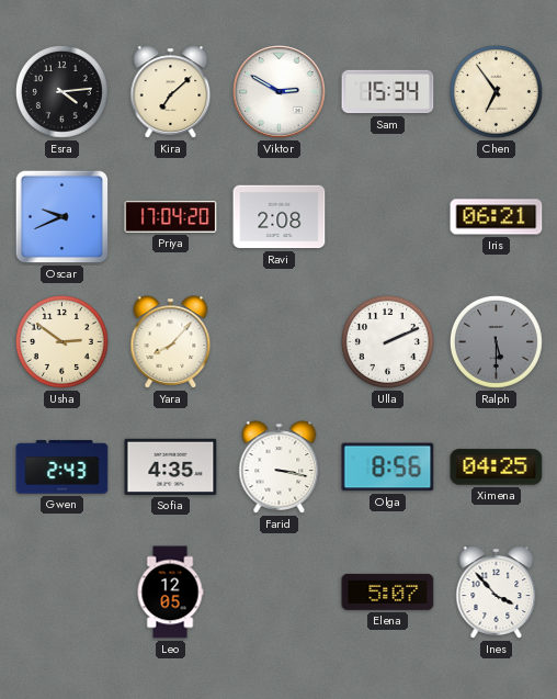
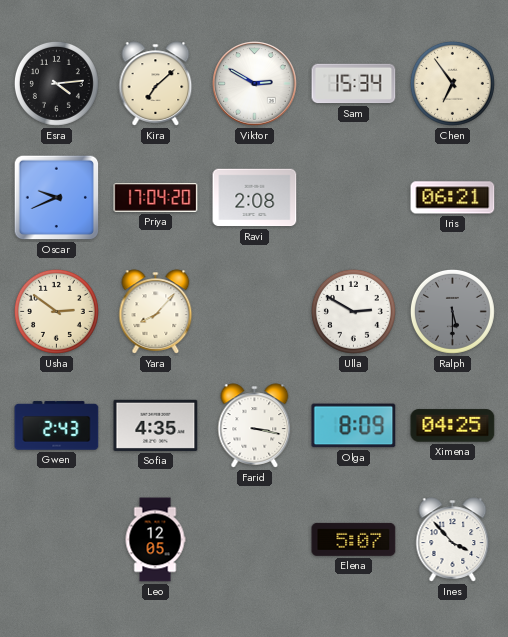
Ulla: 2:11 -> 2:50 (353, 311)
Olga: 8:56 -> 8:09 (354, 426)
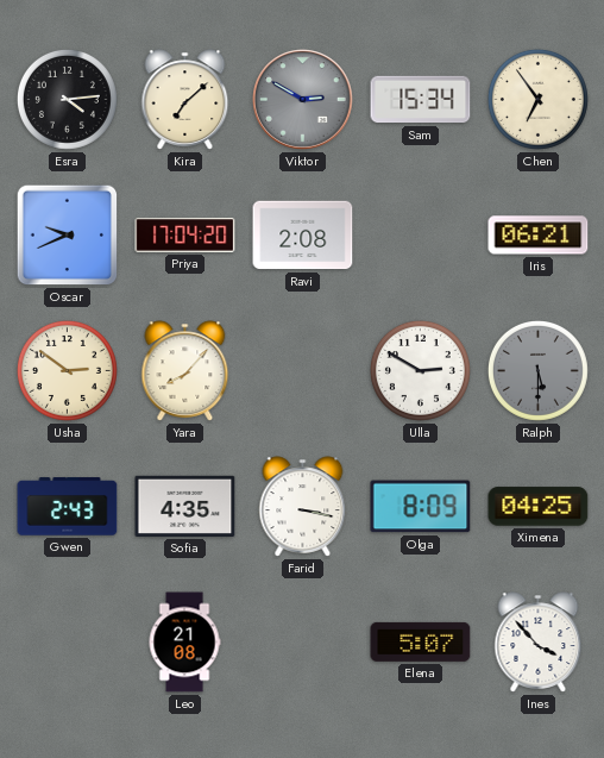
Viktor dial: white -> grey (303, 100)
Leo: 12:05 -> 21:08 (184, 643)
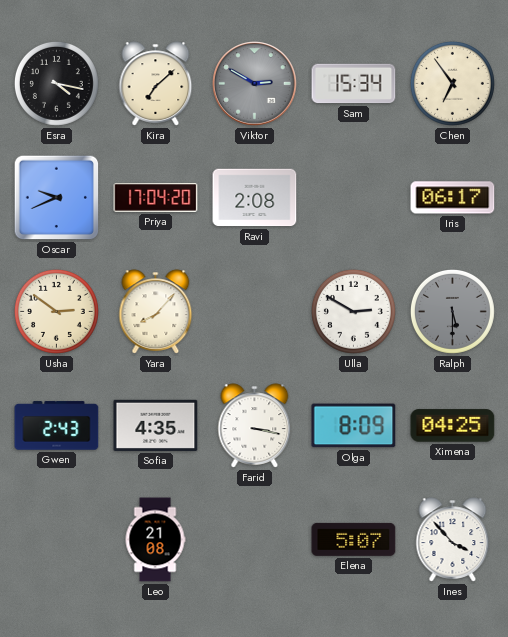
Esra: 4:14 -> 4:17 (56, 83)
Iris: 06:21 -> 06:17 (453, 198)
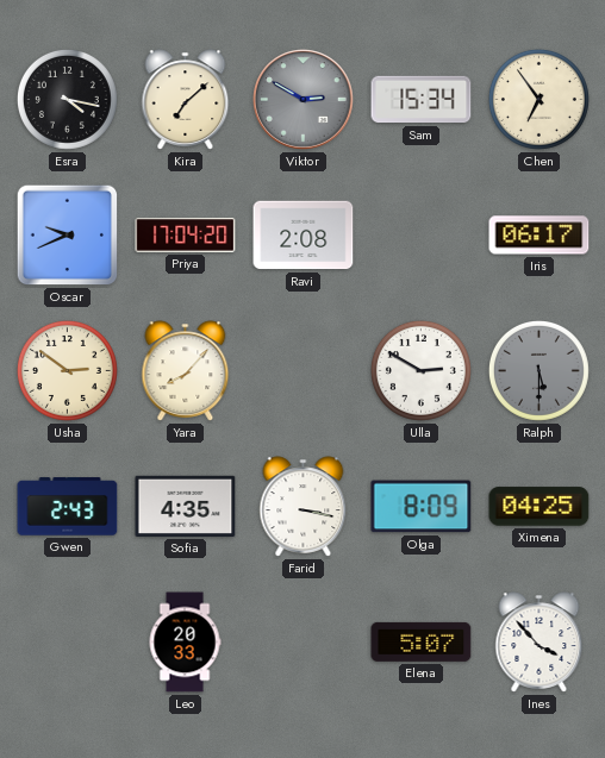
Leo: 21:08 -> 20:33 (185, 643)
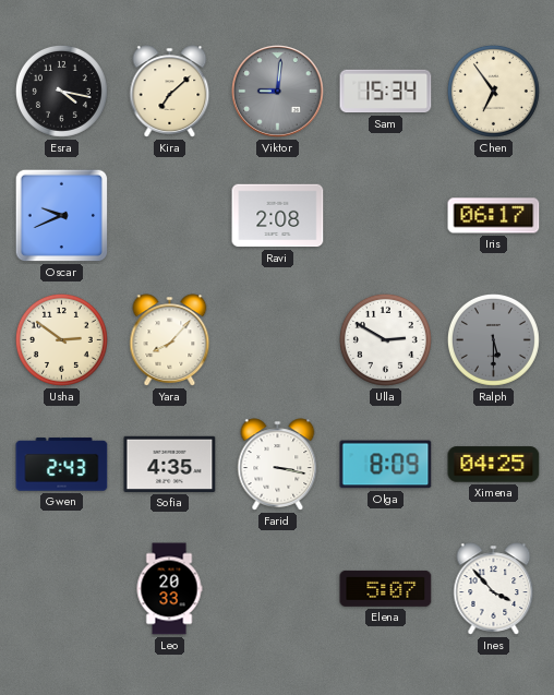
Viktor: 2:50 -> 9:01 (278, 92)
Priya: 17:04 -> none (186, 236)
